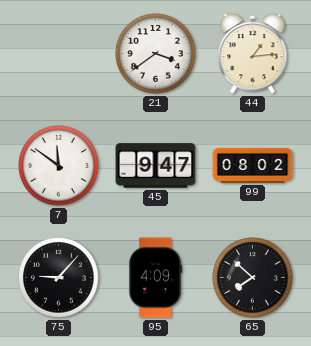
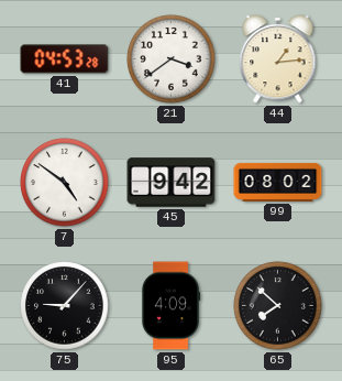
41: none -> 04:53 (65, 59)
7: 11:51 -> 4:51 (65, 183)
45: 9:47 -> 9:42 (172, 183)
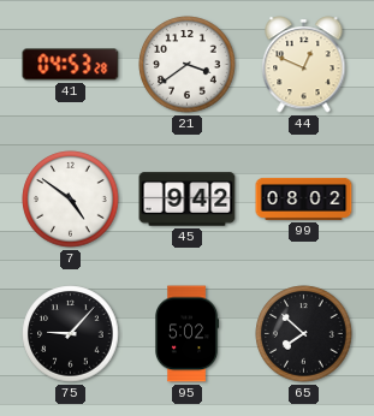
44: 1:14 -> 12:49 (304, 65)
95: 4:09 -> 5:02 (186, 334)
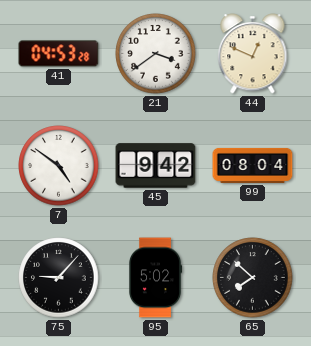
99: 08:02 -> 08:04 (253, 165)
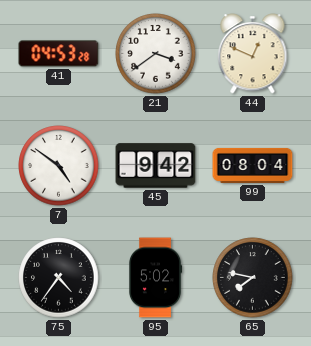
75: 9:07 -> 4:36 (59, 278)
65: 7:52 -> 7:47 (253, 278)
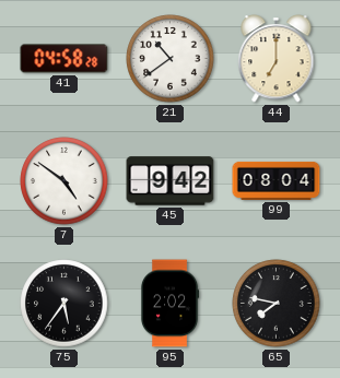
41: 04:53 -> 04:58 (65, 59)
21: 3:39 -> 10:39 (171, 59)
44: 12:49 -> 7:00 (277, 59)
75: 4:36 -> 5:36 (65, 304)
95: 5:02 -> 2:02 (169, 304)
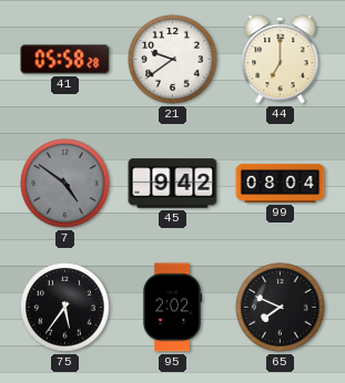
41: 04:58 -> 05:58 (65, 60)
21: 10:39 -> 9:39 (173, 60)
7 dial: white -> grey (65, 184)
65: 7:47 -> 7:49 (281, 308)
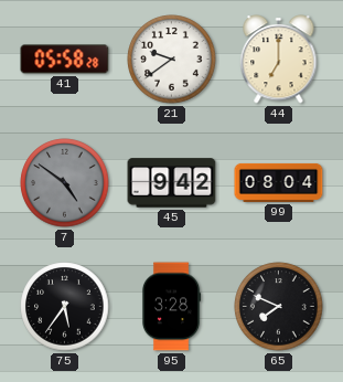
95: 2:02 -> 3:28 (171, 307)
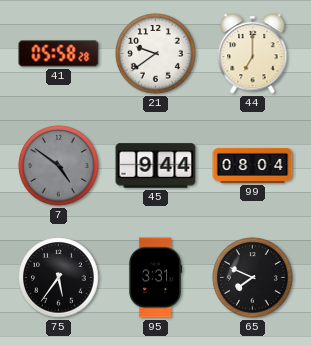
45: 9:42 -> 9:44 (156, 166)
95: 3:28 -> 3:31 (155, 278)
